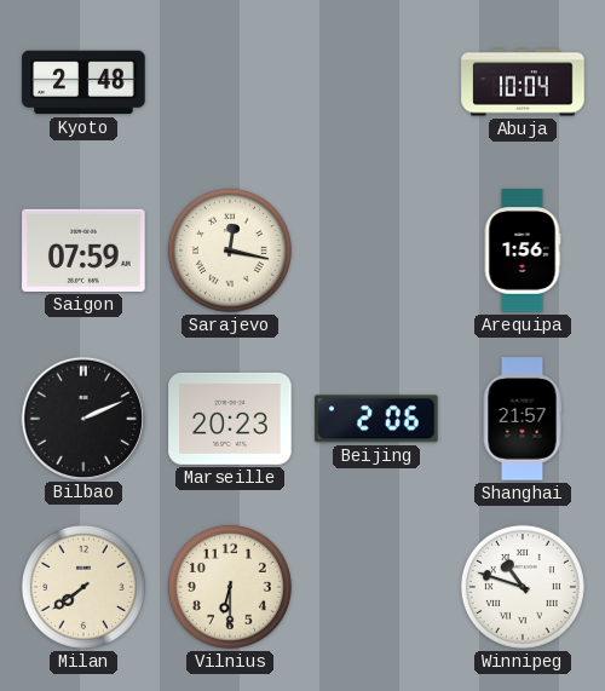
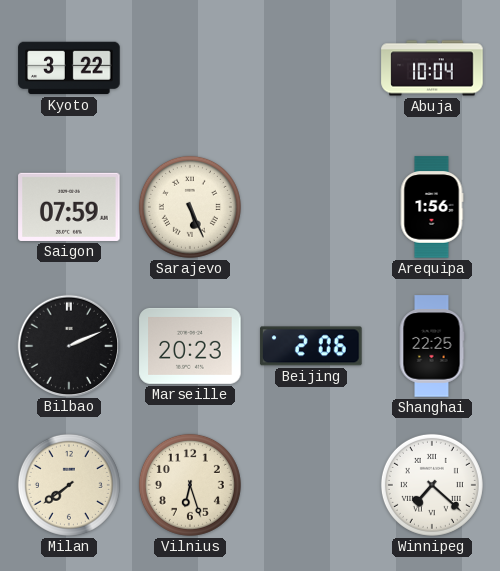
Kyoto: 2:48 -> 3:22 (69, 68)
Sarajevo: 12:17 -> 5:26 (190, 207)
Shanghai: 21:57 -> 22:25 (432, 346)
Vilnius: 6:30 -> 6:27 (190, 485)
Winnipeg: 10:48 -> 7:22 (432, 485)
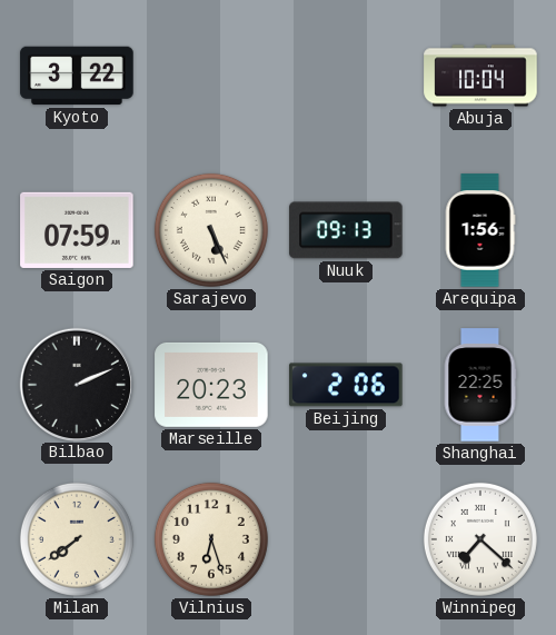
Nuuk: none -> 09:13 (346, 230)
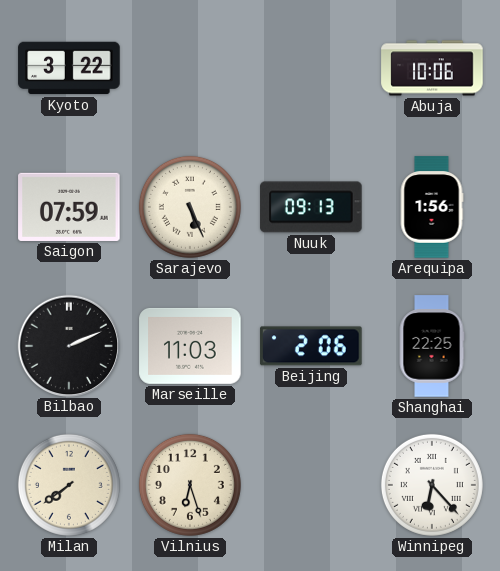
Abuja: 10:04 -> 10:06 (432, 68)
Marseille: 20:23 -> 11:03 (190, 346)
Winnipeg: 7:22 -> 6:23 (432, 485)
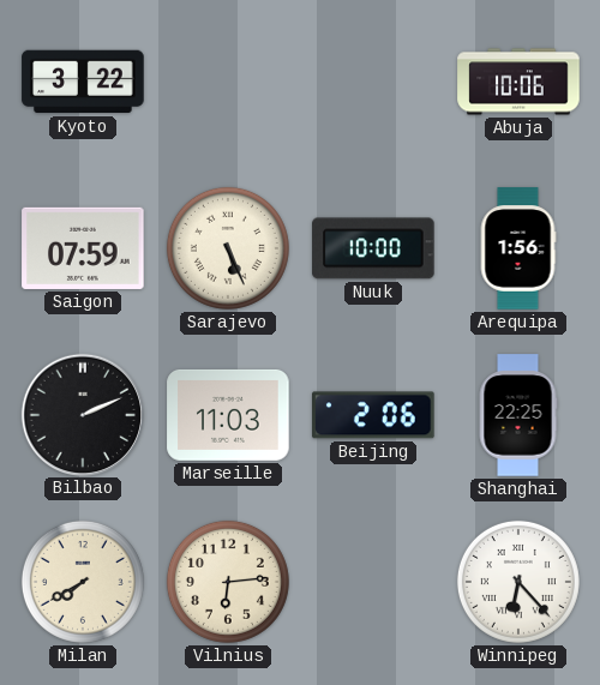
Nuuk: 09:13 -> 10:00 (373, 248)
Milan: 7:39 -> 7:40 (83, 582)
Vilnius: 6:27 -> 6:14 (228, 582)
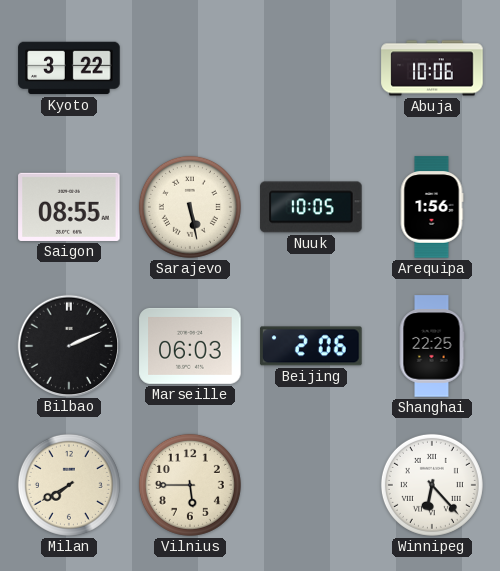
Saigon: 07:59 -> 08:55 (69, 207)
Sarajevo: 5:26 -> 5:28 (190, 207)
Nuuk: 10:00 -> 10:05 (311, 207)
Marseille: 11:03 -> 06:03 (190, 346)
Vilnius: 6:14 -> 5:45 (190, 485)
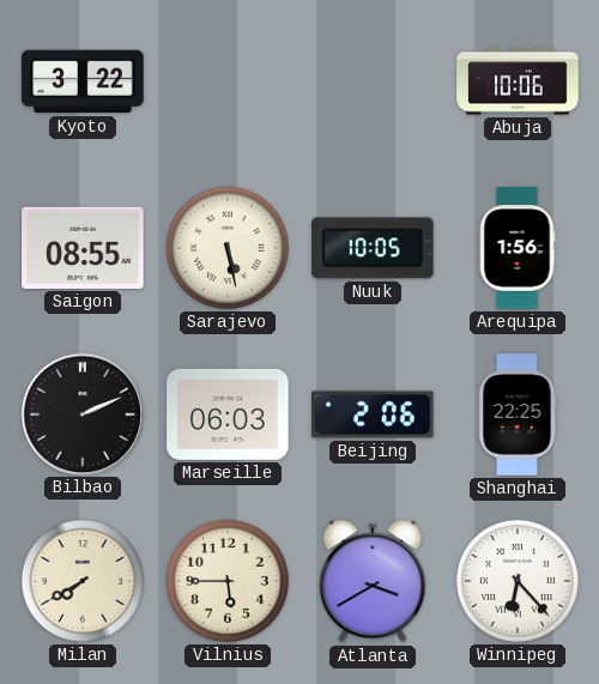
Atlanta: none -> 3:40 (373, 581)
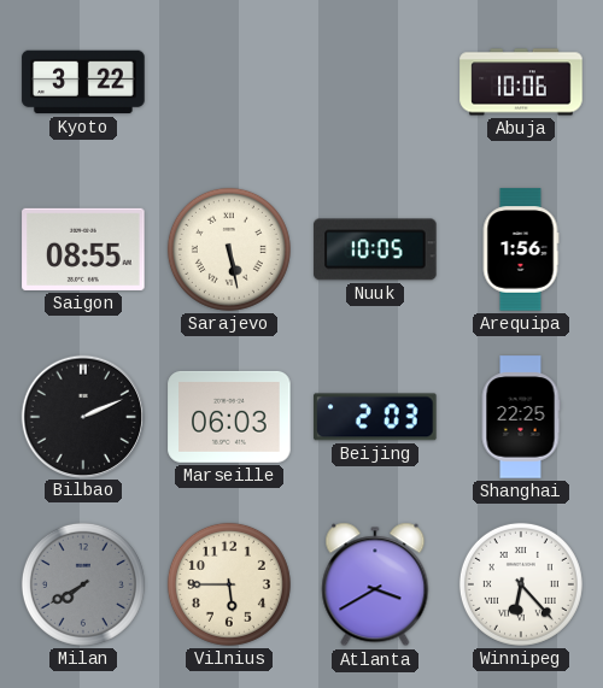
Beijing: 2:06 -> 2:03 (375, 417)
Milan dial: cream -> grey (83, 584)
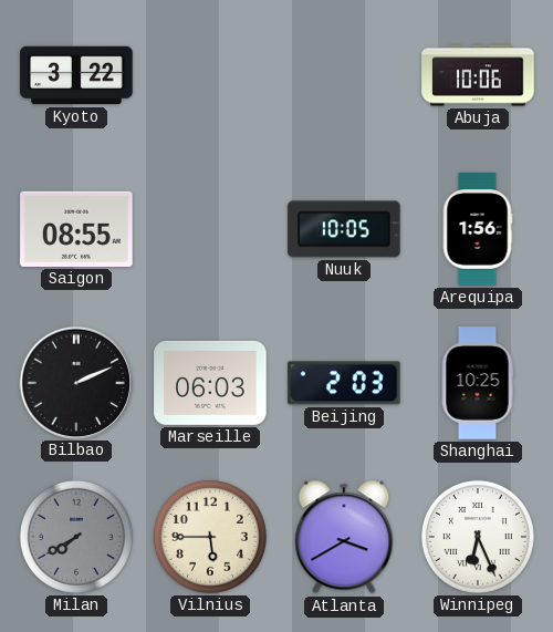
Sarajevo: 5:28 -> none (229, 249)
Shanghai: 22:25 -> 10:25 (478, 383)
Winnipeg: 6:23 -> 6:26 (478, 537)
